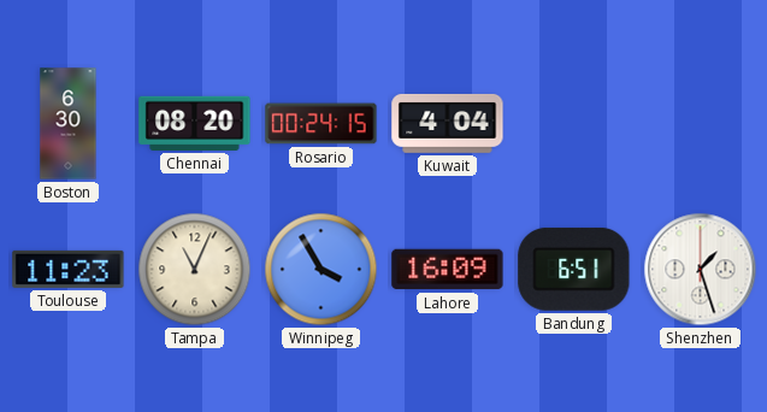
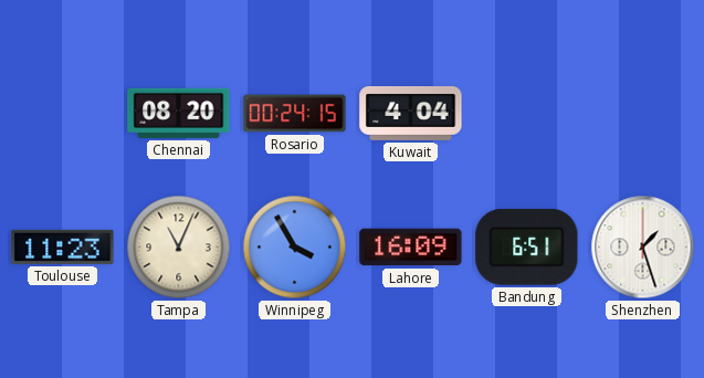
Boston: 6:30 -> none (69, 124)
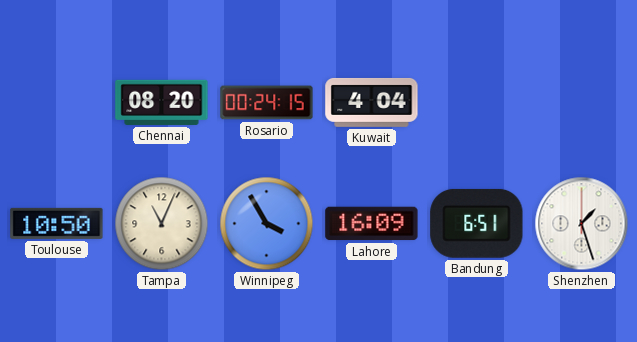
Toulouse: 11:23 -> 10:50 (57, 223)
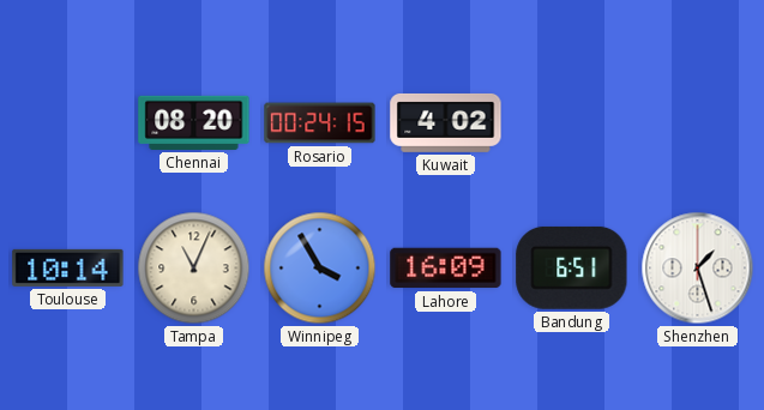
Kuwait: 4:04 -> 4:02 (446, 122)
Toulouse: 10:50 -> 10:14 (68, 267)
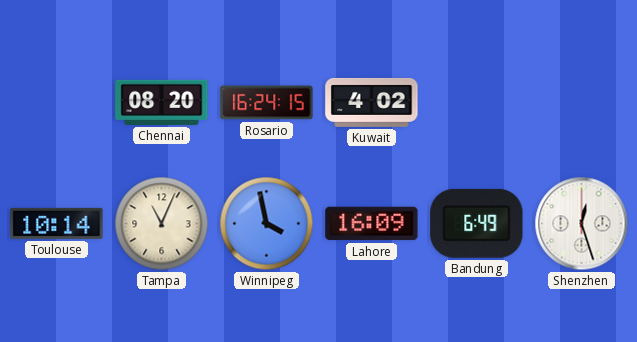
Rosario: 00:24 -> 16:24 (267, 103)
Winnipeg: 3:55 -> 3:58 (267, 224)
Bandung: 6:51 -> 6:49 (477, 223)
Shenzhen: 1:27 -> 12:27 (582, 224)
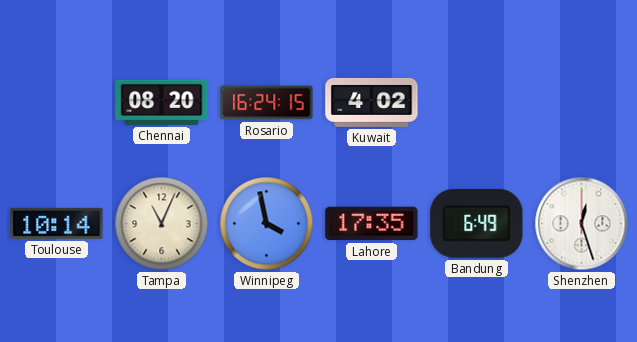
Lahore: 16:09 -> 17:35 (372, 224)
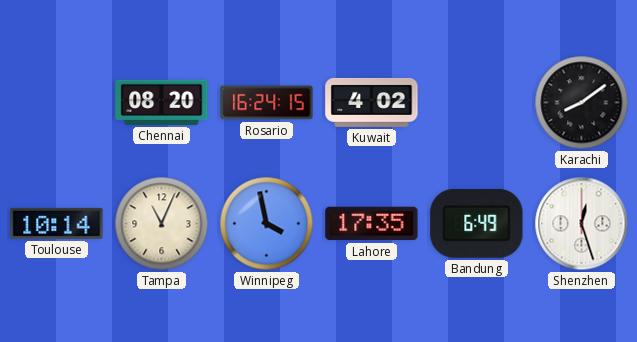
Karachi: none -> 8:09 (582, 103)
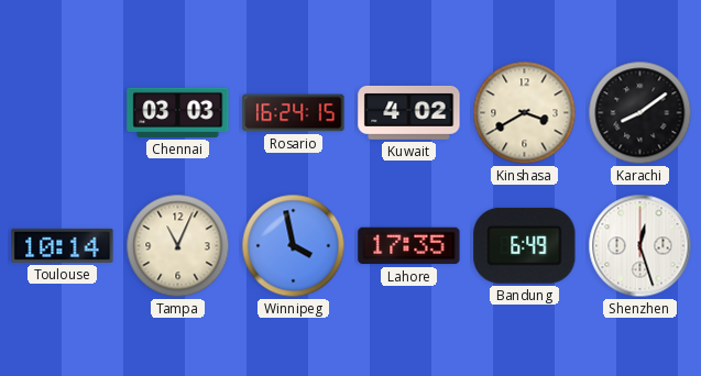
Chennai: 08:20 -> 03:03 (178, 112)
Kinshasa: none -> 3:40 (525, 113)
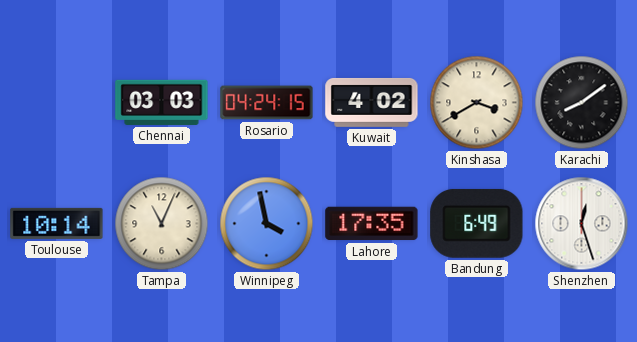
Rosario: 16:24 -> 04:24 (267, 103)
